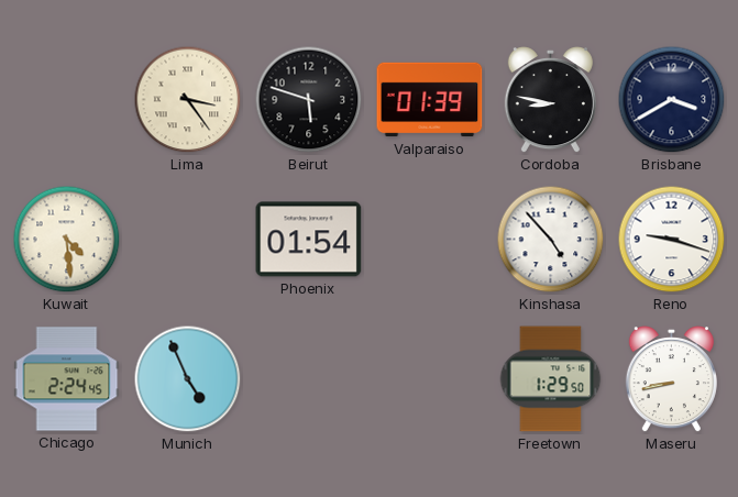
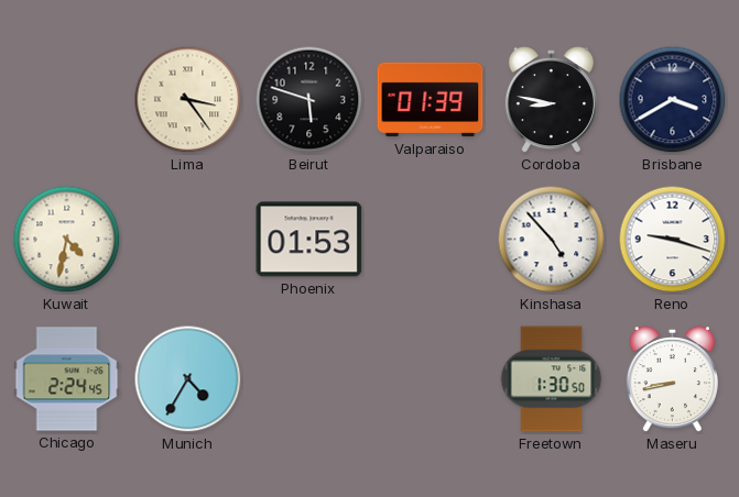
Kuwait: 4:29 -> 4:32 (67, 240)
Phoenix: 01:54 -> 01:53 (309, 240)
Munich: 4:56 -> 4:35 (188, 379)
Freetown: 1:29 -> 1:30 (552, 379)
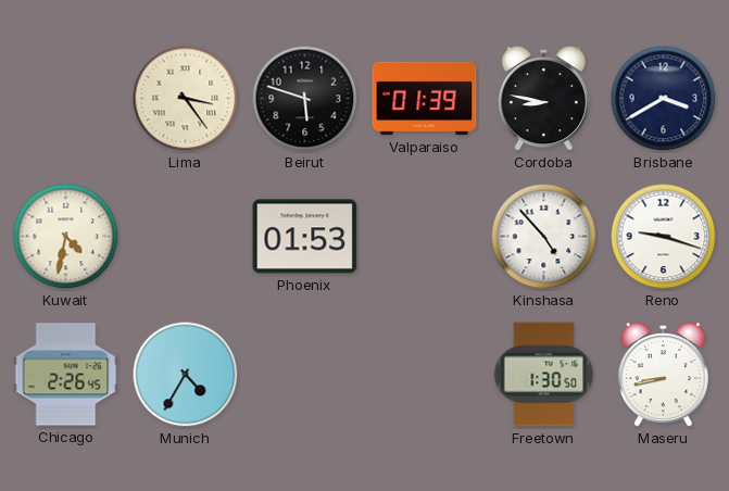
Chicago: 2:24 -> 2:26 (66, 375)
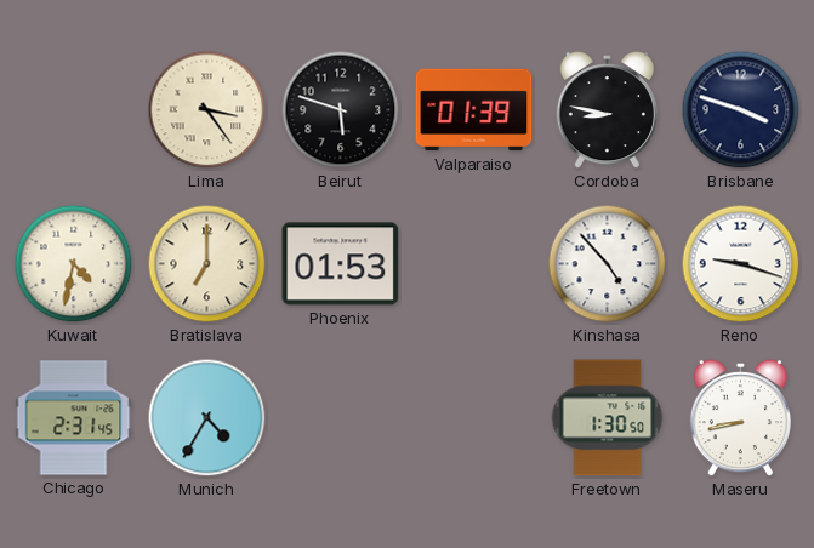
Brisbane: 3:40 -> 3:48 (741, 110)
Bratislava: none -> 7:00 (207, 264)
Chicago: 2:26 -> 2:31 (74, 418)
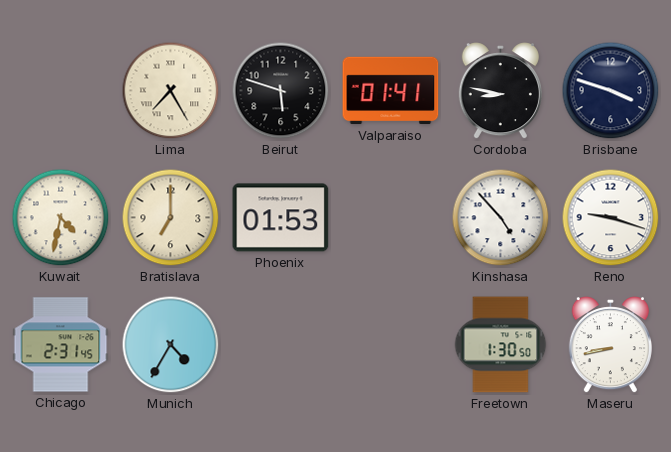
Lima: 3:24 -> 7:25 (171, 91)
Valparaiso: 01:39 -> 01:41 (391, 91)
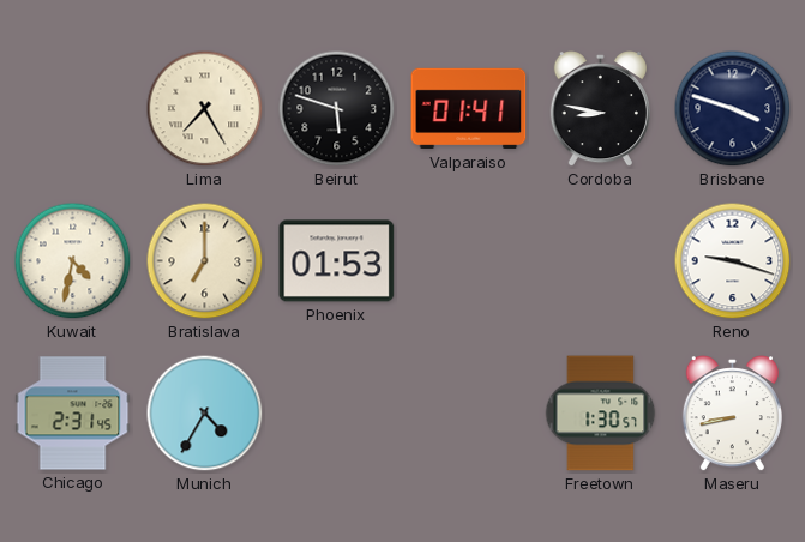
Kinshasa: 4:53 -> none (501, 218)
Freetown: 1:30:50 -> 1:30:57 (601, 414)
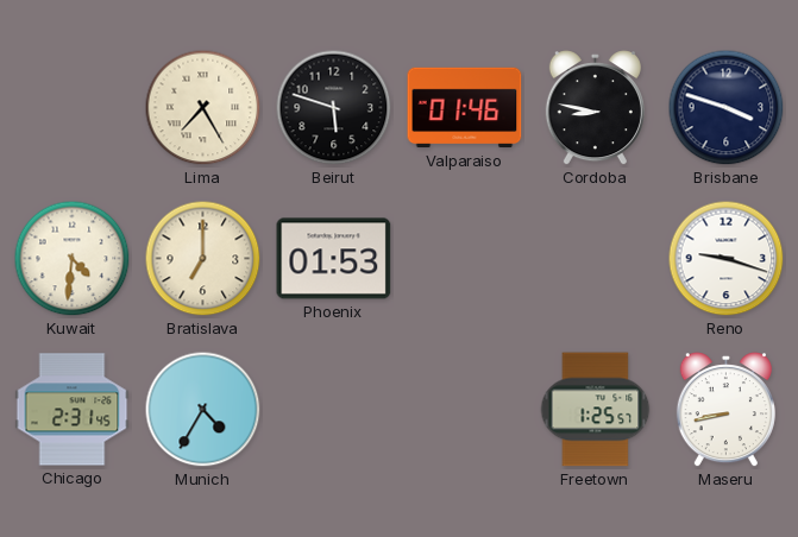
Valparaiso: 01:41 -> 01:46 (465, 108)
Kuwait: 4:32 -> 4:31 (73, 259)
Freetown: 1:30 -> 1:25 (596, 410)
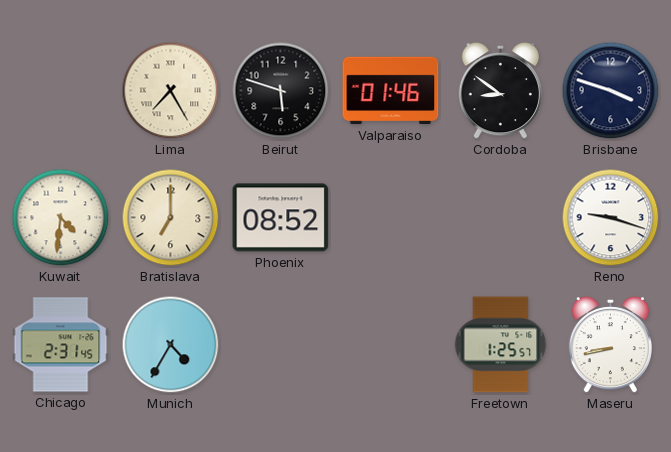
Cordoba: 8:47 -> 8:51 (500, 92)
Phoenix: 01:53 -> 08:52 (281, 218)
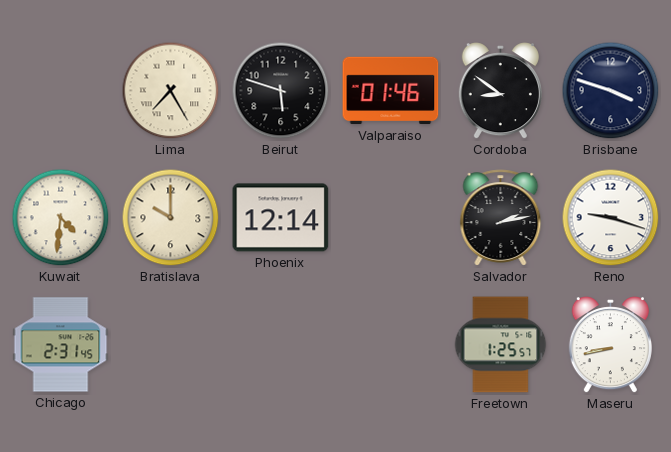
Bratislava: 7:00 -> 10:00 (171, 218)
Phoenix: 08:52 -> 12:14 (281, 218)
Salvador: none -> 2:13 (501, 218)
Munich: 4:35 -> none (171, 345)
